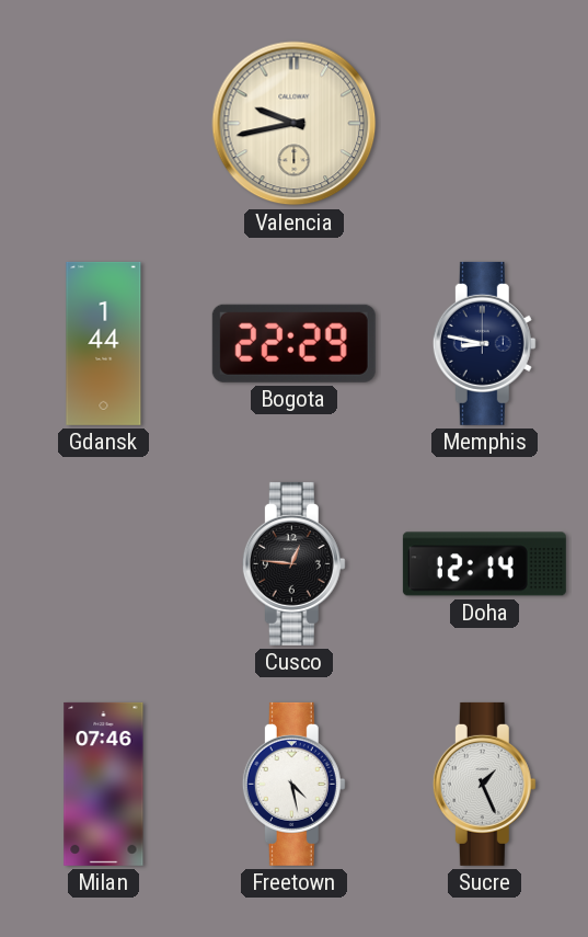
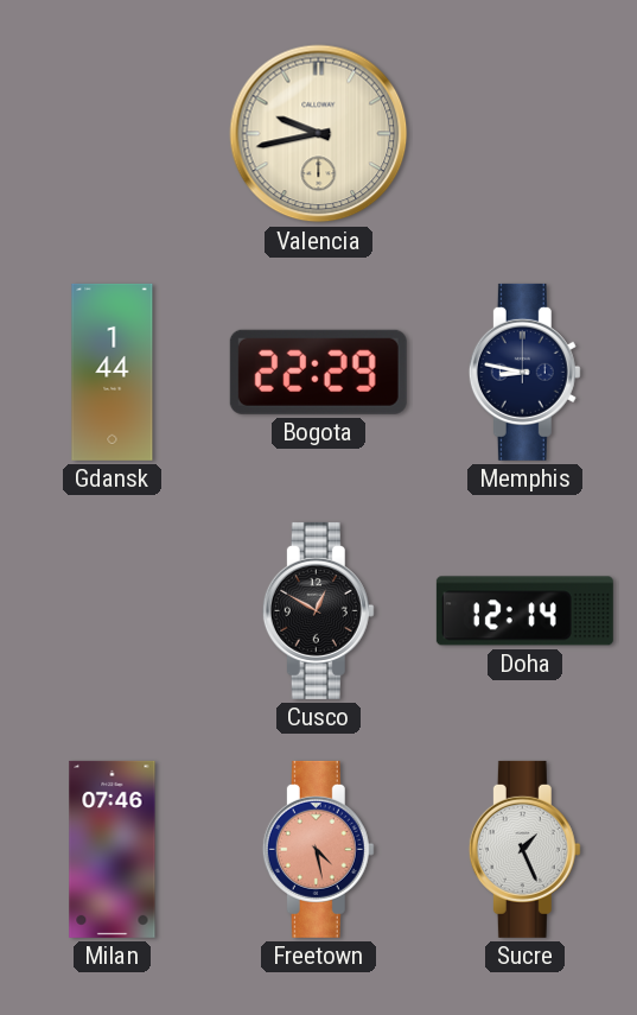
Cusco: 12:46 -> 12:50 (318, 610)
Freetown dial: white -> salmon (318, 849)
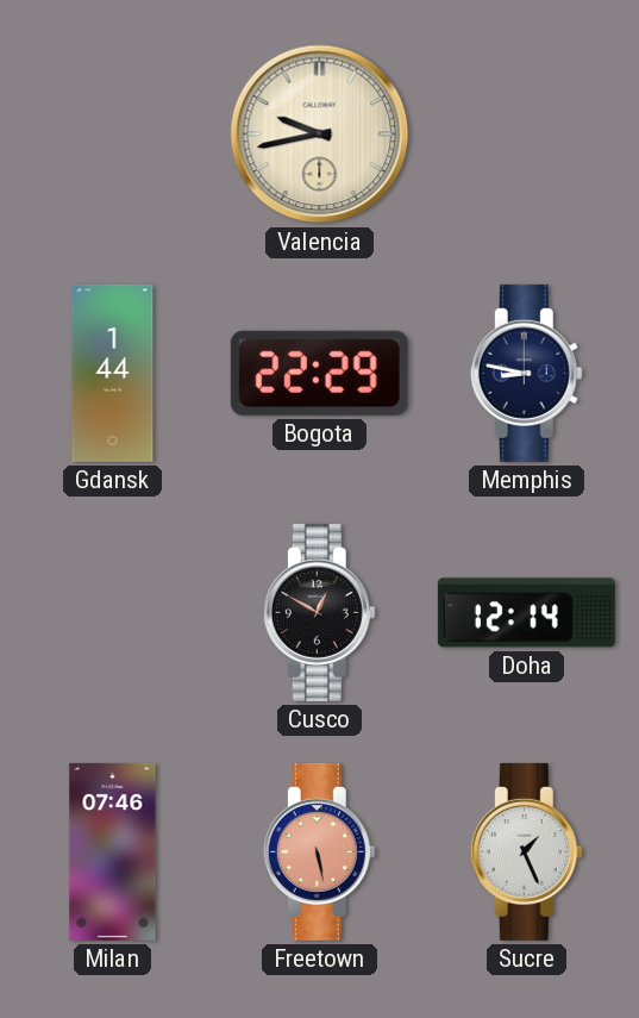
Freetown: 4:28 -> 5:28 (319, 851)
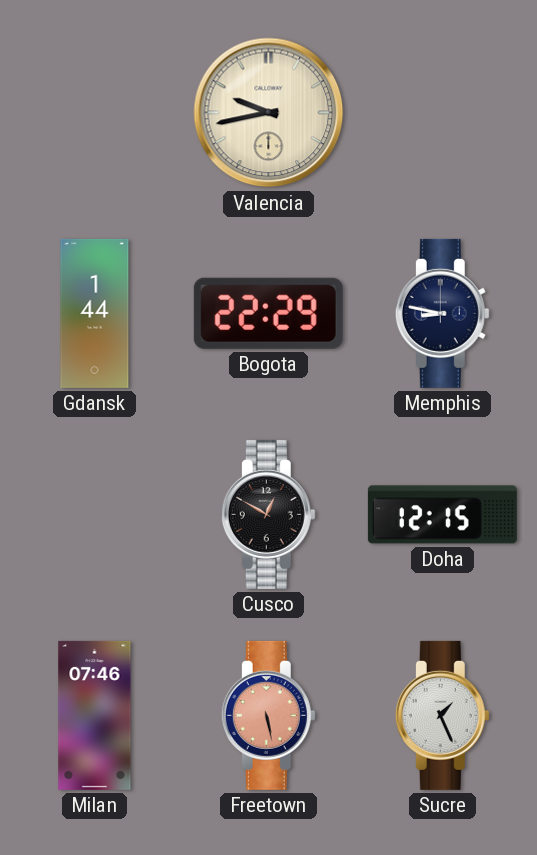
Doha: 12:14 -> 12:15 (442, 515)
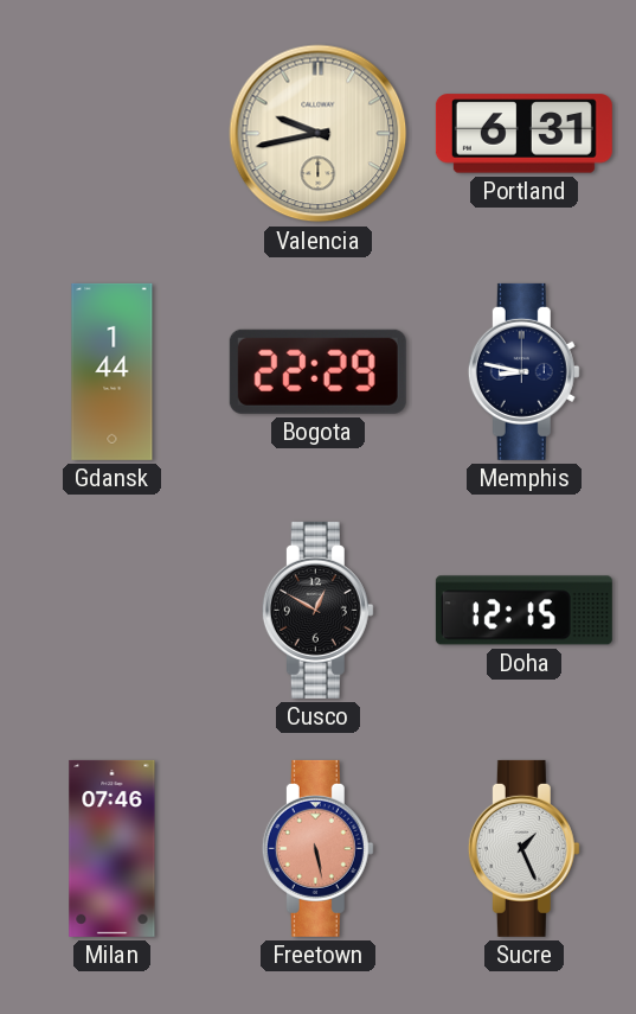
Portland: none -> 6:31 (523, 134)
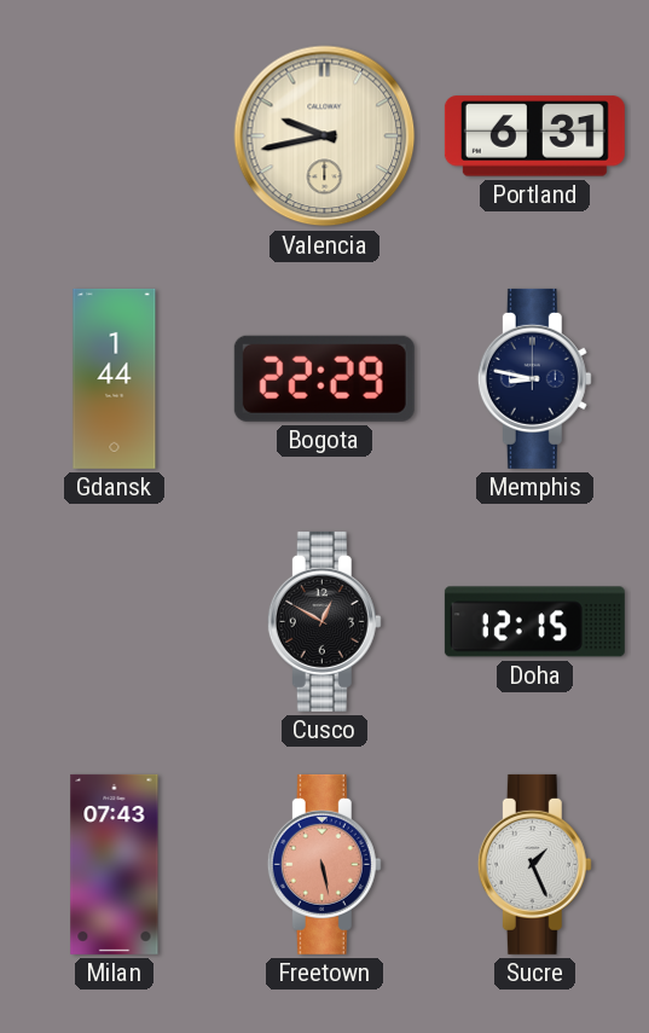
Milan: 07:46 -> 07:43 (115, 864)
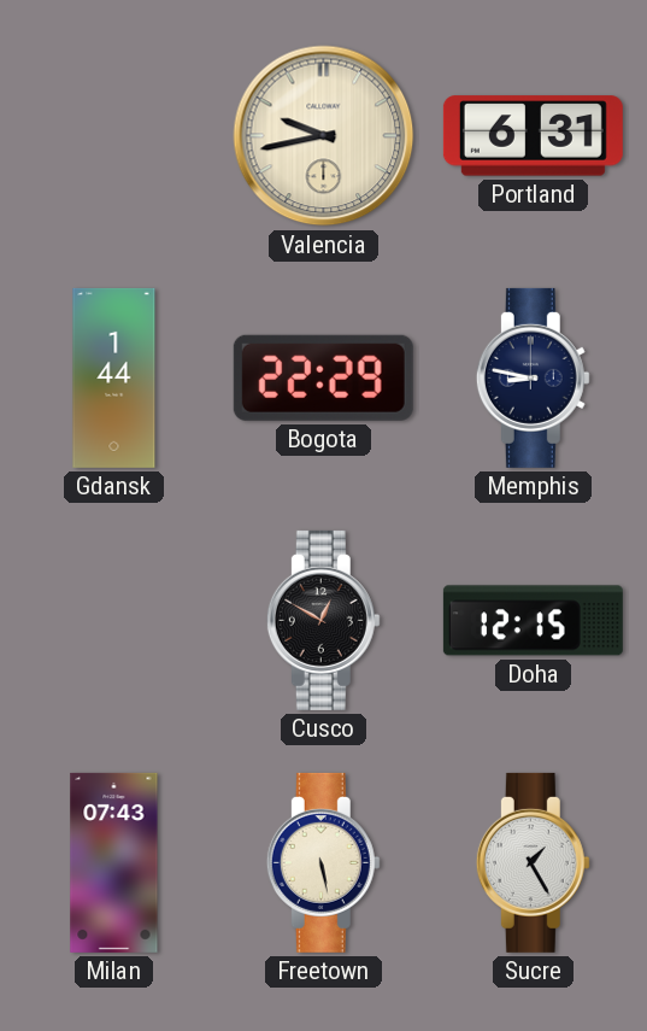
Freetown dial: salmon -> cream (323, 862)
Sucre: 1:26 -> 1:25 (533, 862)
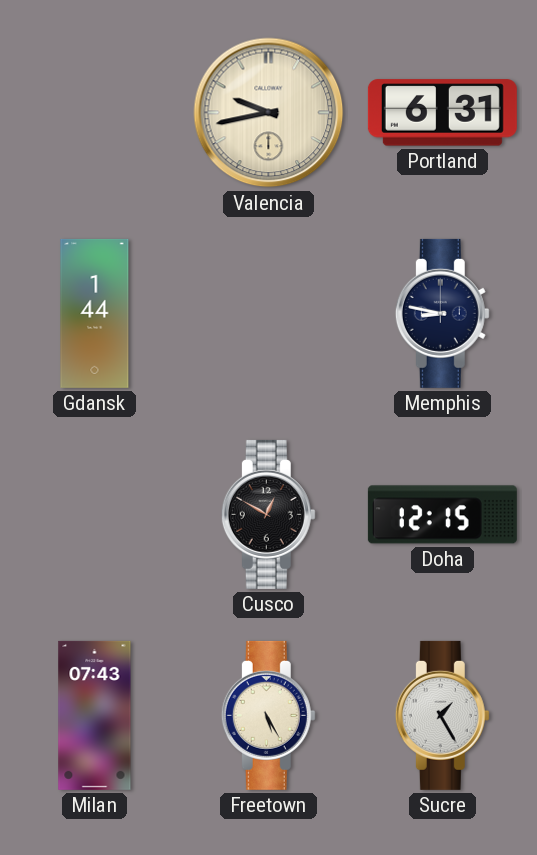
Bogota: 22:29 -> none (323, 377)
Freetown: 5:28 -> 5:25 (268, 715)
